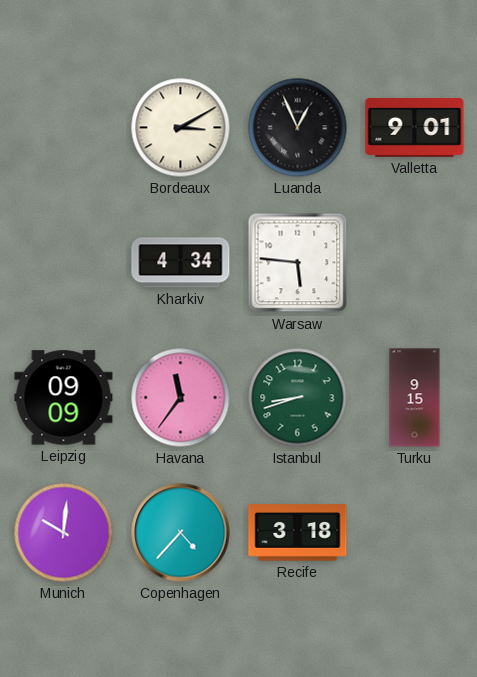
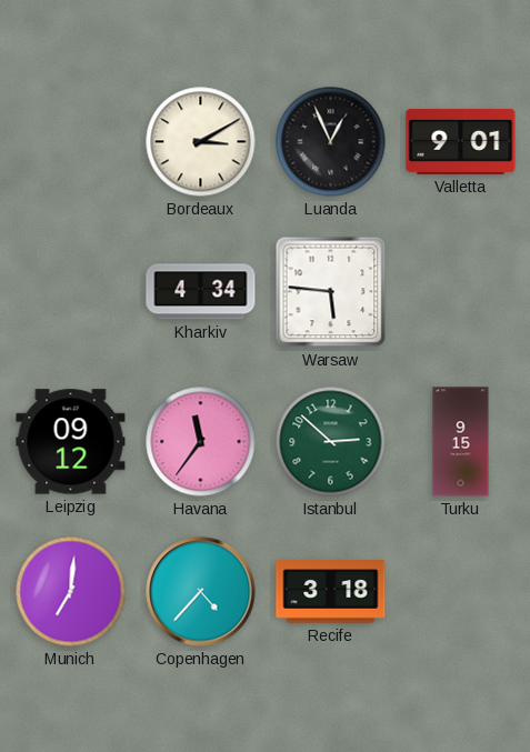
Leipzig: 09:09 -> 09:12 (71, 442)
Istanbul: 8:42 -> 2:52 (331, 442)
Munich: 10:01 -> 7:01 (71, 592)
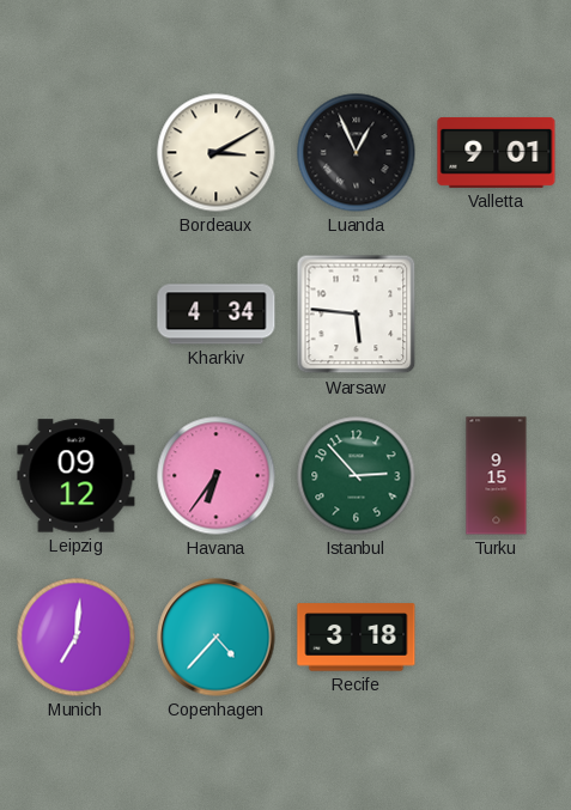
Havana: 11:36 -> 6:36 (217, 476)
Istanbul: 2:52 -> 2:53 (357, 476)
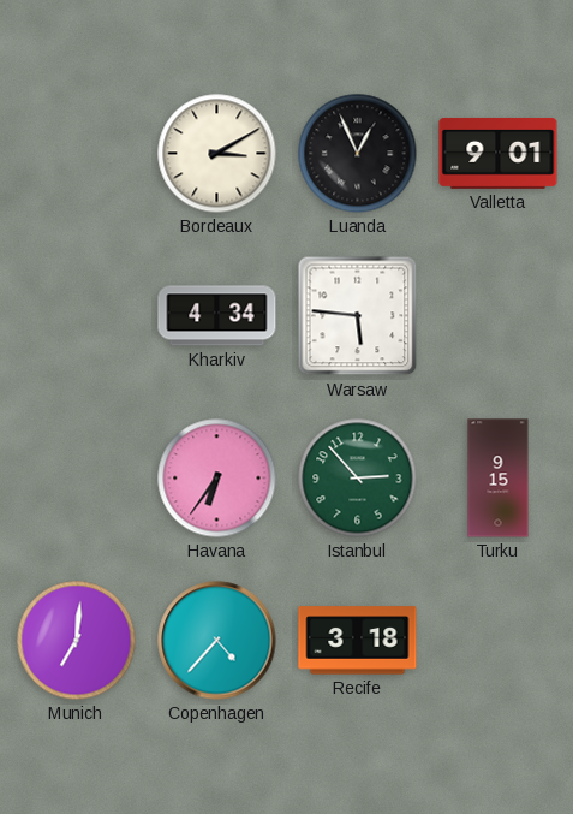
Leipzig: 09:12 -> none (77, 476)
